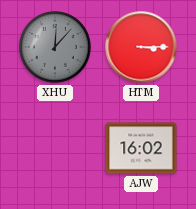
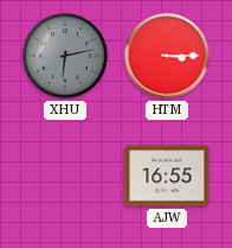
XHU: 12:07 -> 6:13 (65, 56)
AJW: 16:02 -> 16:55 (167, 176)
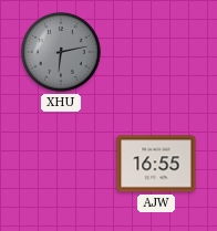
HTM: 3:15 -> none (167, 56)
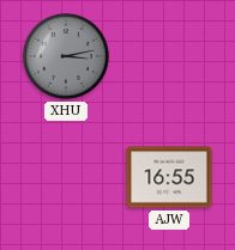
XHU: 6:13 -> 3:13 (66, 56)
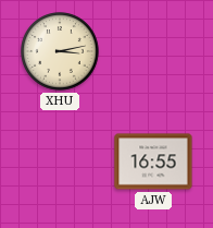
XHU dial: grey -> cream (60, 51)
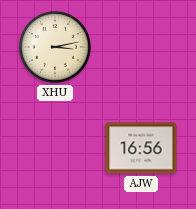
AJW: 16:55 -> 16:56 (141, 148)
